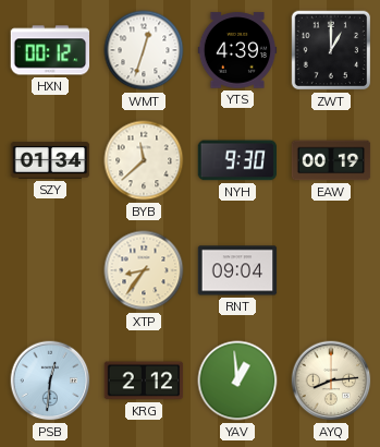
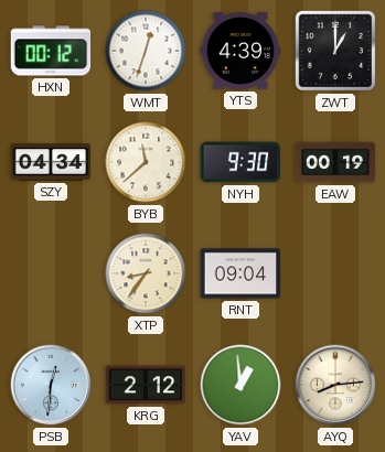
SZY: 01:34 -> 04:34 (51, 162)
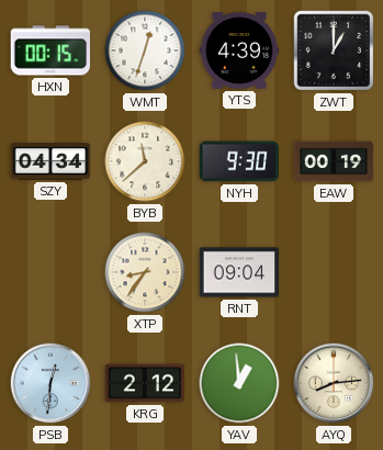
HXN: 00:12 -> 00:15 (50, 50)
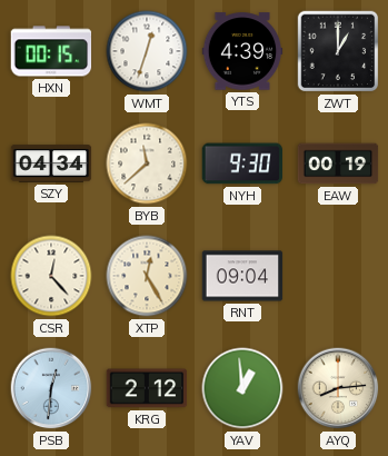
CSR: none -> 12:23 (51, 276)
XTP: 8:36 -> 12:25 (147, 276)
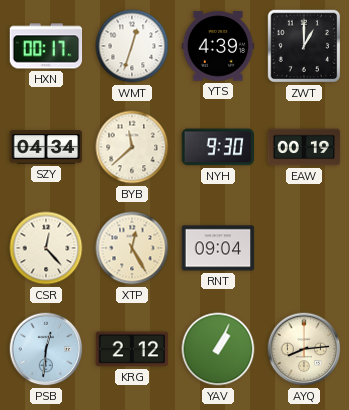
HXN: 00:15 -> 00:17 (46, 46)
YAV: 12:59 -> 1:04 (218, 349)
